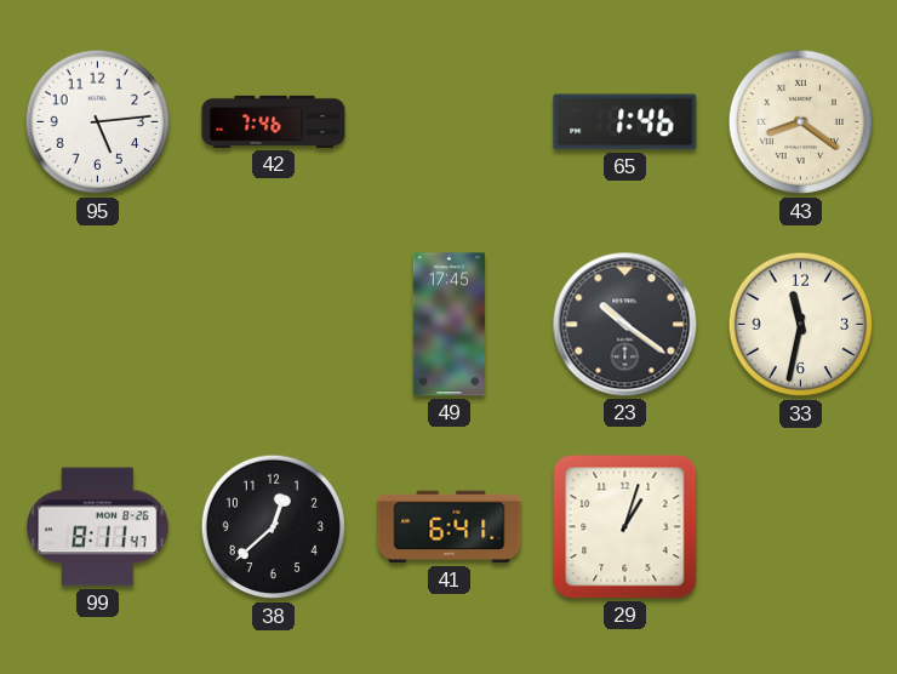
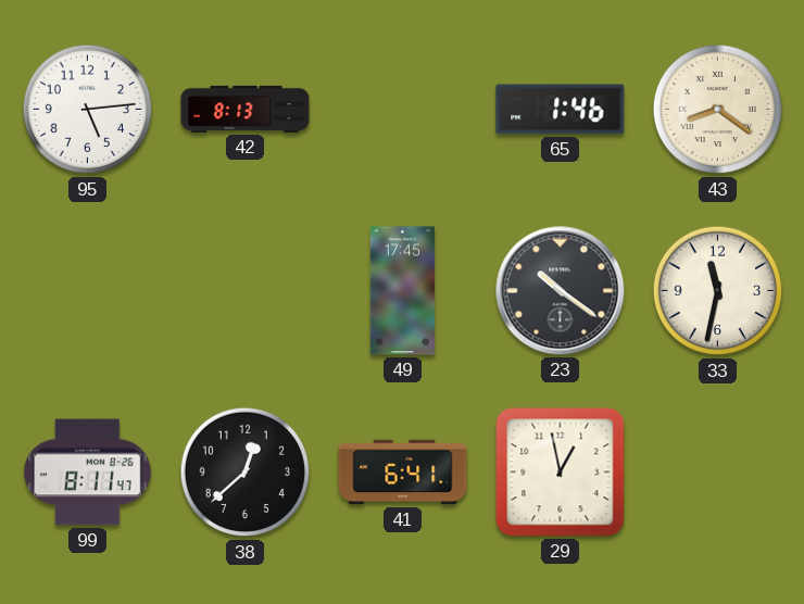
42: 7:46 -> 8:13 (246, 109)
29: 1:03 -> 12:58 (561, 473)
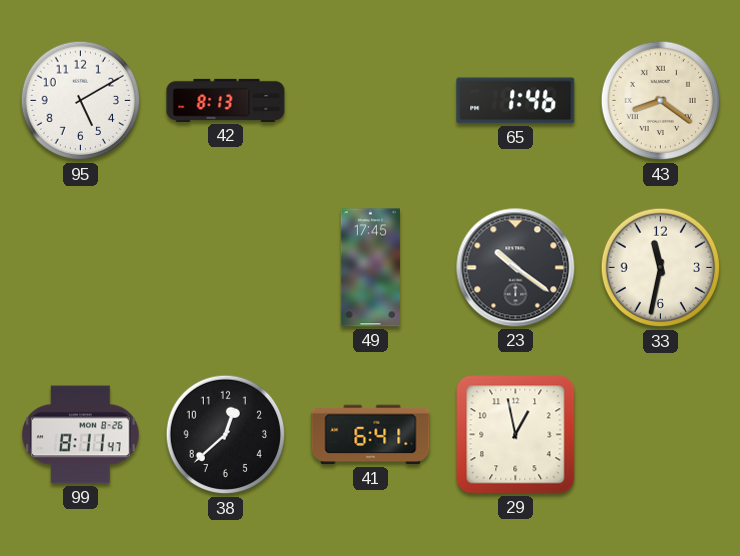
95: 5:14 -> 5:10 (81, 101)
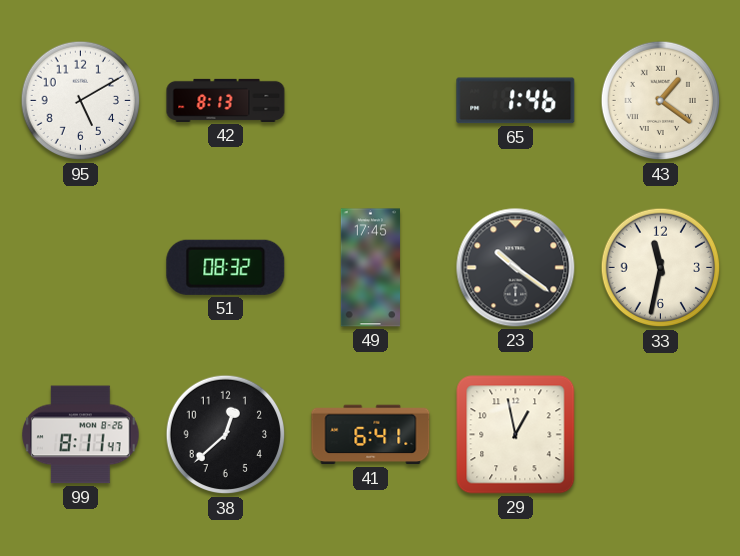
43: 8:21 -> 1:21 (661, 101)
51: none -> 08:32 (226, 267)
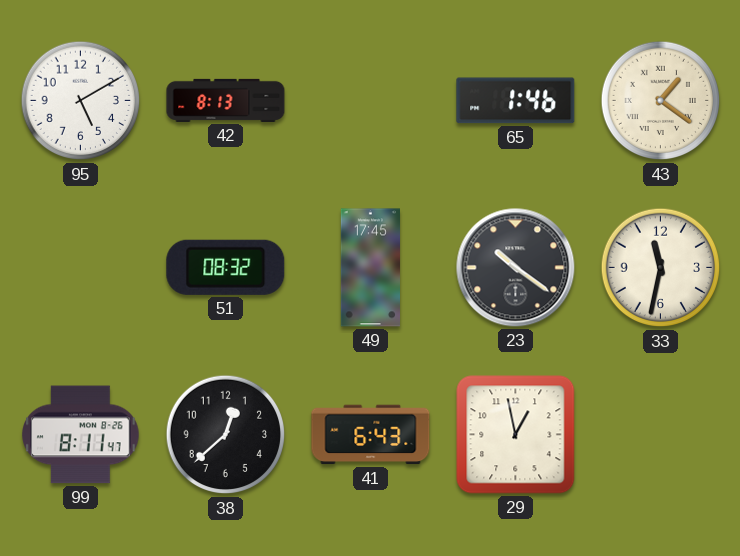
41: 6:41 -> 6:43 (371, 435)
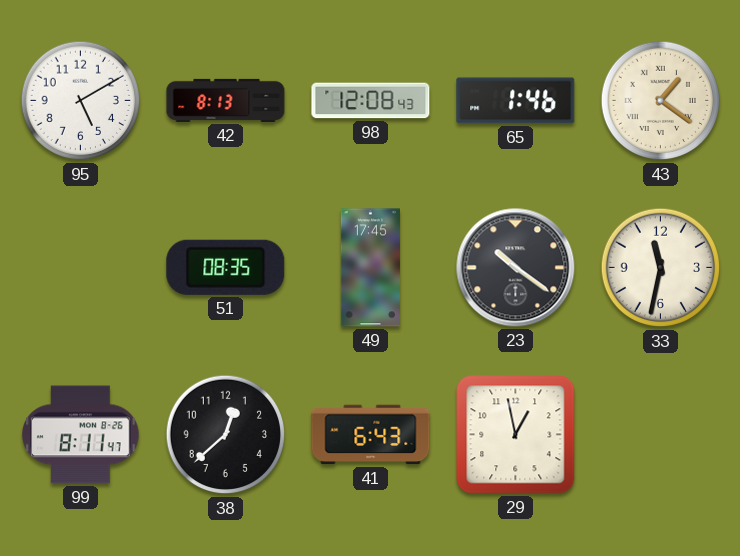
98: none -> 12:08 (371, 101)
51: 08:32 -> 08:35 (226, 267)
